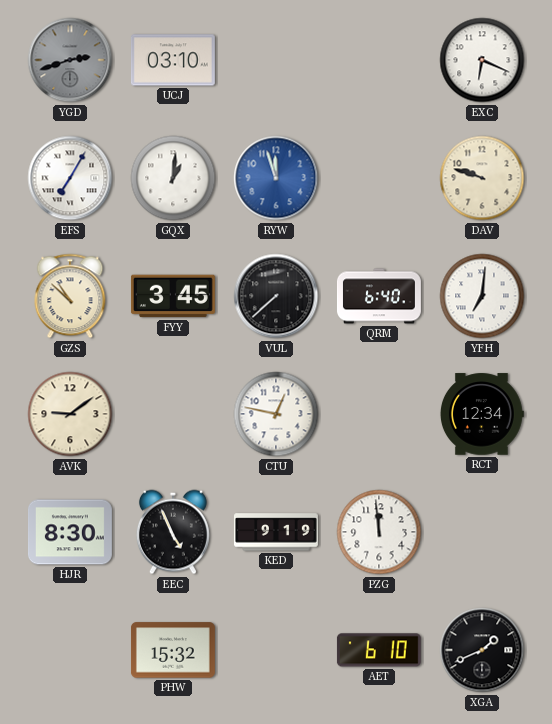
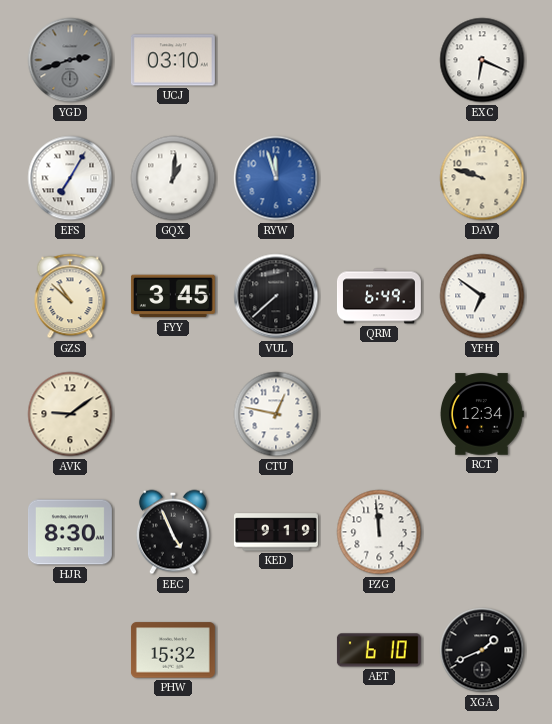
QRM: 6:40 -> 6:49 (379, 296)
YFH: 7:01 -> 6:51 (482, 296)
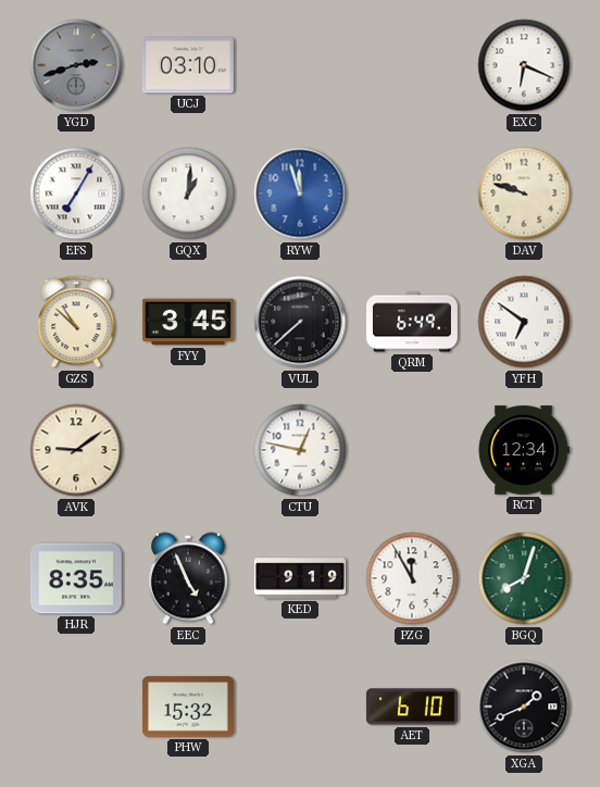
HJR: 8:30 -> 8:35 (76, 578)
PZG: 11:59 -> 11:55 (412, 578)
BGQ: none -> 8:03 (524, 578)
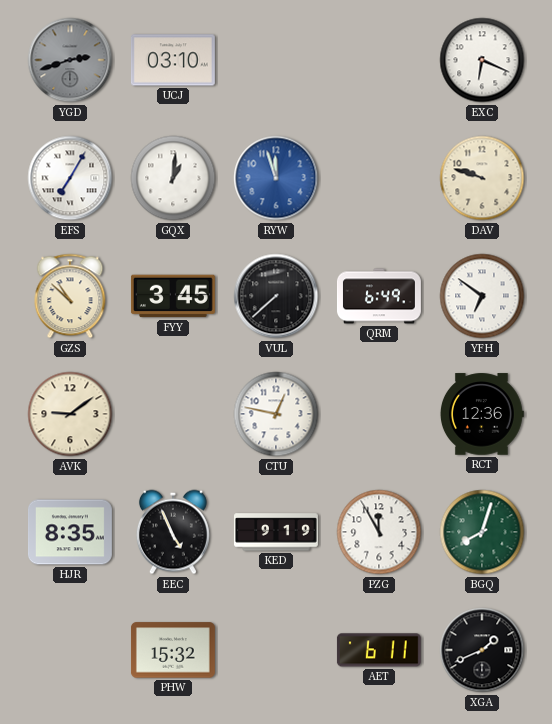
RCT: 12:34 -> 12:36 (482, 414)
AET: 6:10 -> 6:11 (379, 650)
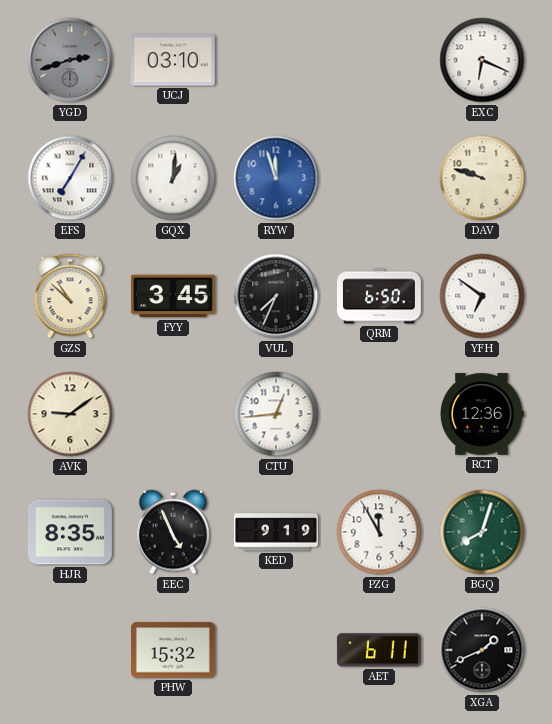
VUL: 7:38 -> 7:34 (276, 296)
QRM: 6:49 -> 6:50 (379, 296)
CTU: 12:47 -> 12:44 (276, 414)
